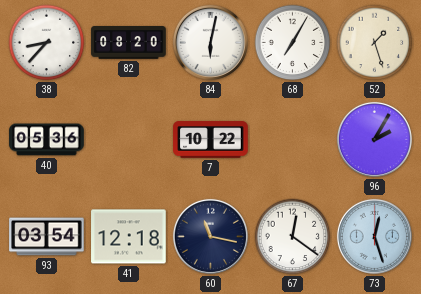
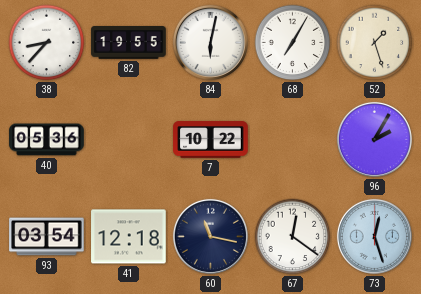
82: 08:20 -> 19:55 (129, 43)
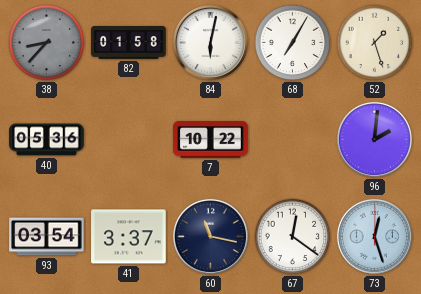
38 dial: white -> grey (47, 43)
82: 19:55 -> 01:58 (129, 43)
96: 2:05 -> 2:01 (374, 139)
41: 12:18 -> 3:37 (129, 237)
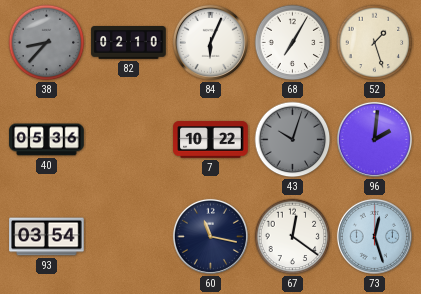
82: 01:58 -> 02:10 (129, 43)
84: 6:02 -> 6:04 (210, 42)
43: none -> 10:03 (293, 140)
41: 3:37 -> none (129, 237)
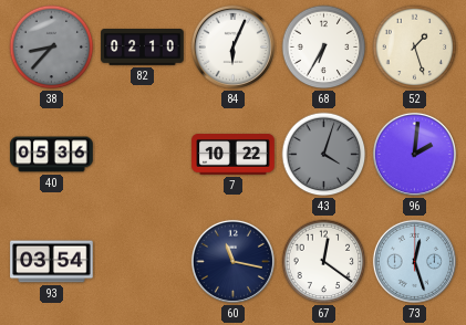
68: 7:05 -> 6:35 (324, 48)
43: 10:03 -> 4:03 (324, 155)
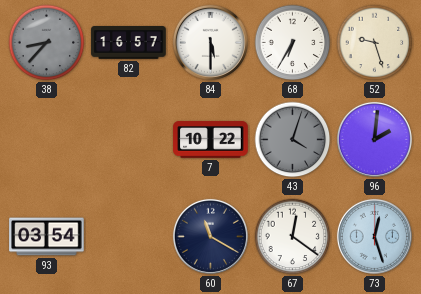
82: 02:10 -> 16:57 (129, 43)
84: 6:04 -> 5:30 (210, 42)
52: 1:27 -> 9:27 (375, 43)
40: 05:36 -> none (52, 155)
60: 11:17 -> 11:20 (210, 236)
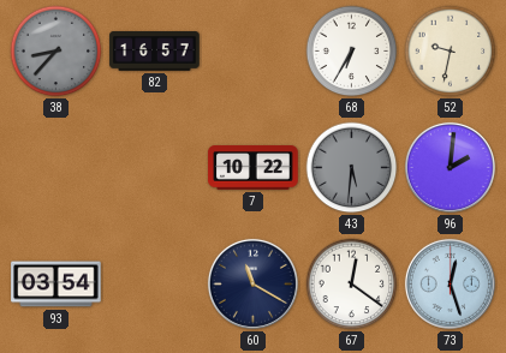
84: 5:30 -> none (210, 42)
52: 9:27 -> 9:32 (451, 52)
43: 4:03 -> 5:31 (352, 168)
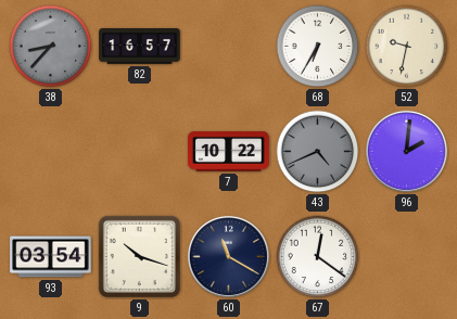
43: 5:31 -> 4:41 (318, 152)
9: none -> 10:18 (139, 256)
73: 12:27 -> none (450, 283)
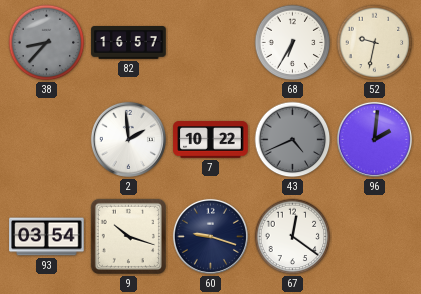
2: none -> 1:59 (128, 139)
60: 11:20 -> 9:18 (210, 236)
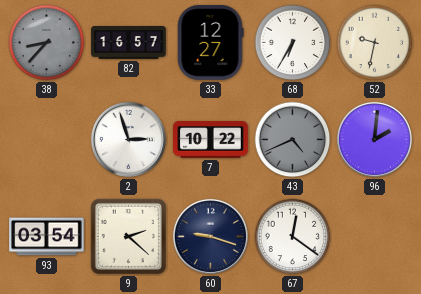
33: none -> 12:27 (211, 43)
2: 1:59 -> 2:57 (128, 139)
9: 10:18 -> 2:22 (128, 236)
